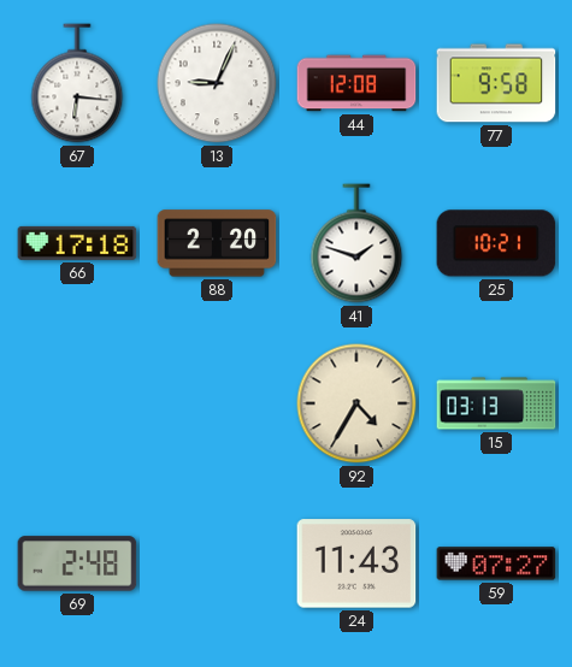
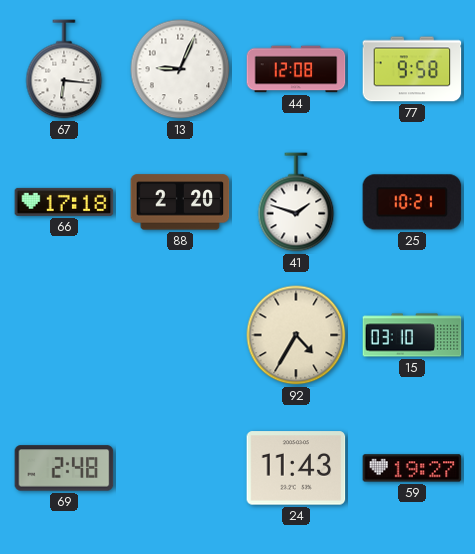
15: 03:13 -> 03:10 (412, 335)
59: 07:27 -> 19:27 (412, 468)
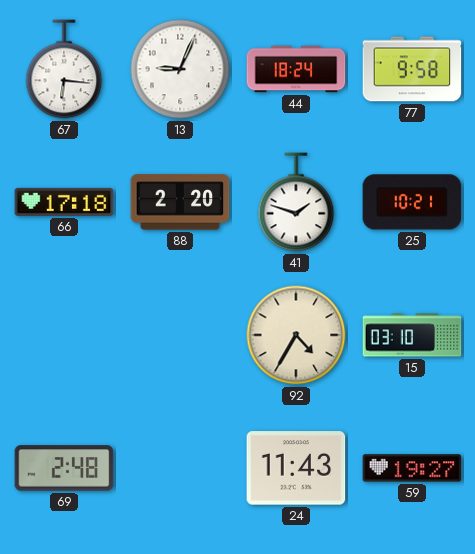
44: 12:08 -> 18:24 (296, 69)
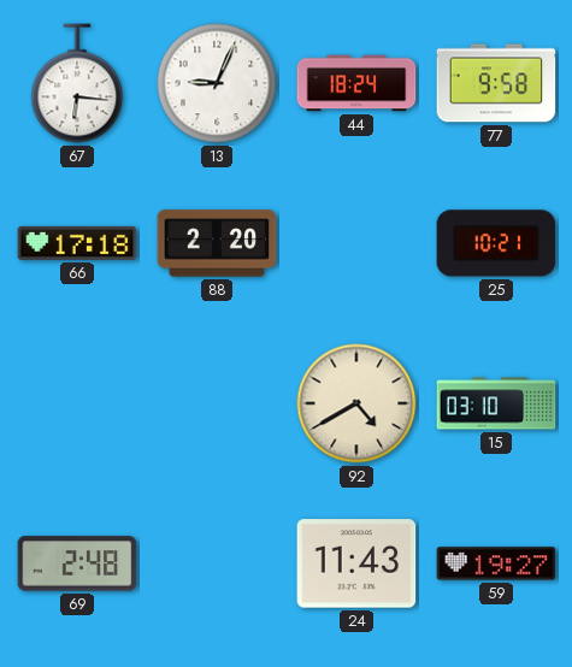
41: 1:48 -> none (296, 202)
92: 4:35 -> 4:40 (356, 403)
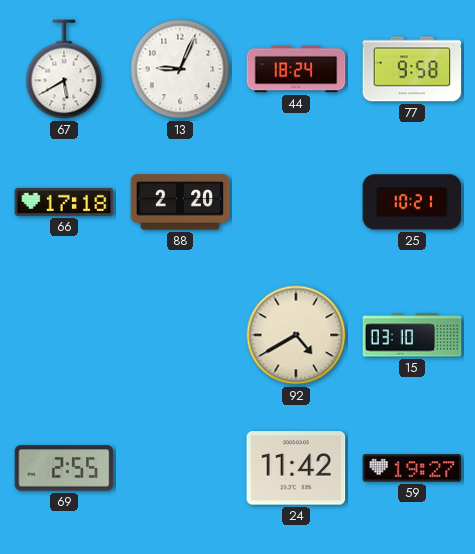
67: 6:16 -> 5:40 (64, 69)
69: 2:48 -> 2:55 (64, 468)
24: 11:43 -> 11:42 (296, 468)
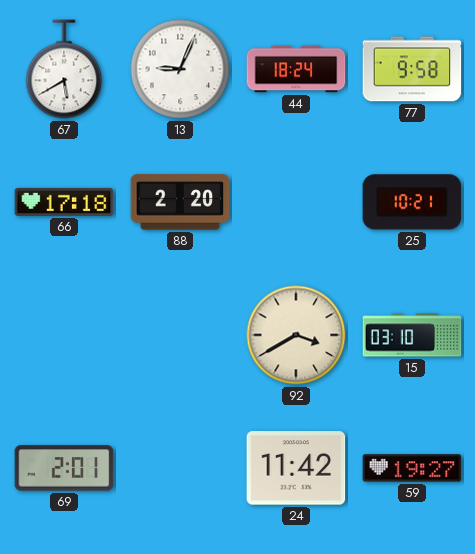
92: 4:40 -> 3:40 (296, 335)
69: 2:55 -> 2:01 (64, 468)
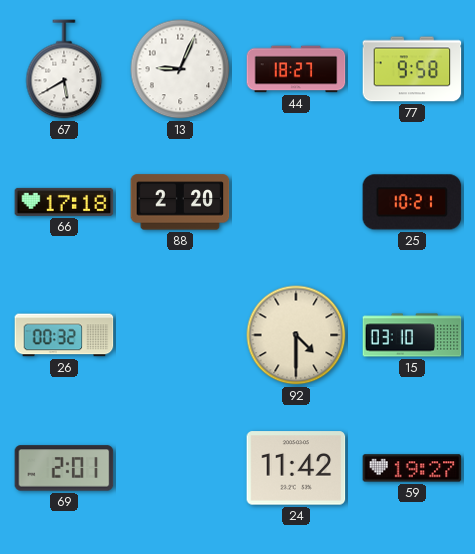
44: 18:24 -> 18:27 (296, 69)
26: none -> 00:32 (64, 335)
92: 3:40 -> 4:30 (296, 335)
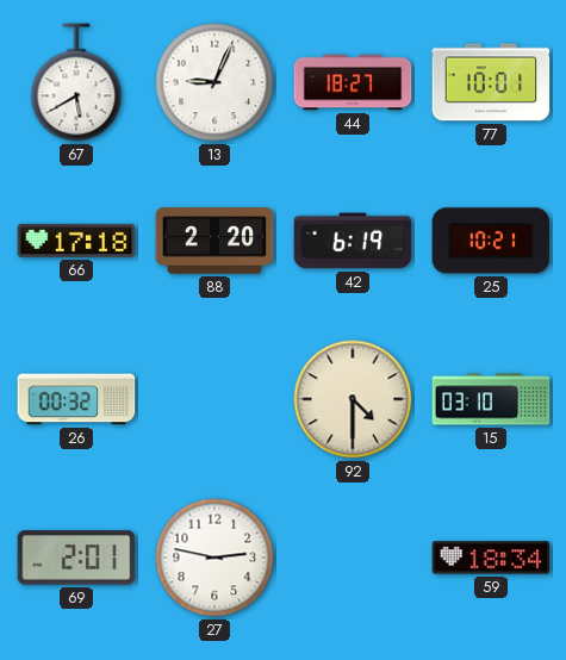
77: 9:58 -> 10:01 (491, 82)
42: none -> 6:19 (353, 241)
27: none -> 2:47 (214, 558)
24: 11:42 -> none (296, 468)
59: 19:27 -> 18:34 (491, 558)
